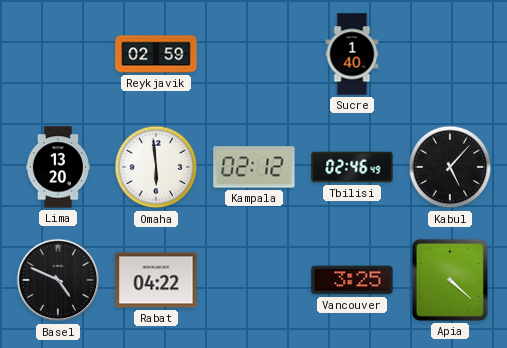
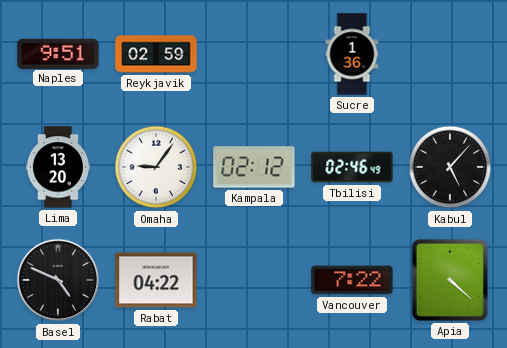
Naples: none -> 9:51 (58, 53)
Sucre: 1:40 -> 1:36 (352, 54)
Omaha: 5:59 -> 9:06 (156, 167)
Vancouver: 3:25 -> 7:22 (352, 280)
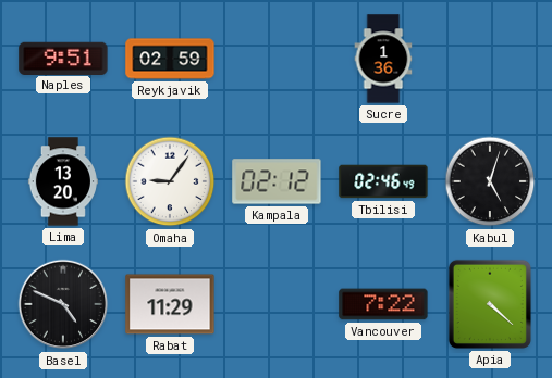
Kabul: 5:07 -> 5:03 (490, 181)
Rabat: 04:22 -> 11:29 (170, 304)
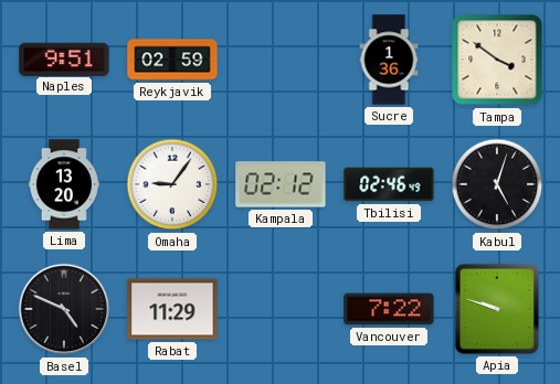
Tampa: none -> 3:51 (497, 60)
Apia: 4:22 -> 9:48 (497, 309)
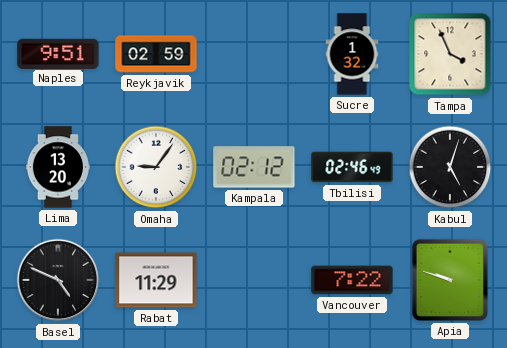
Sucre: 1:36 -> 1:32 (352, 54)
Tampa: 3:51 -> 3:56 (450, 54)
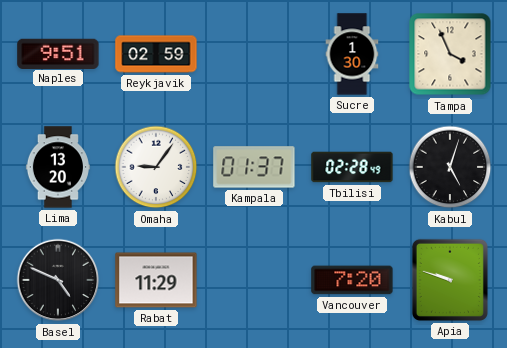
Sucre: 1:32 -> 1:30 (352, 54)
Kampala: 02:12 -> 01:37 (254, 167)
Tbilisi: 02:46 -> 02:28 (352, 167)
Vancouver: 7:22 -> 7:20 (352, 280)
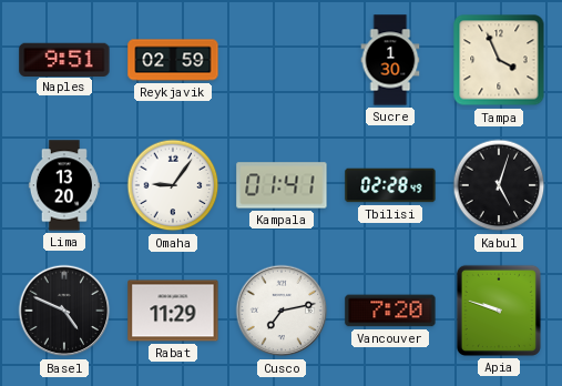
Kampala: 01:37 -> 01:41 (282, 185)
Cusco: none -> 7:13 (282, 311)
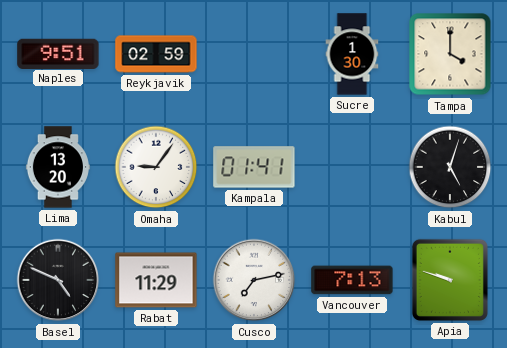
Tampa: 3:56 -> 4:00 (450, 54)
Tbilisi: 02:28 -> none (390, 185)
Vancouver: 7:20 -> 7:13 (352, 280)
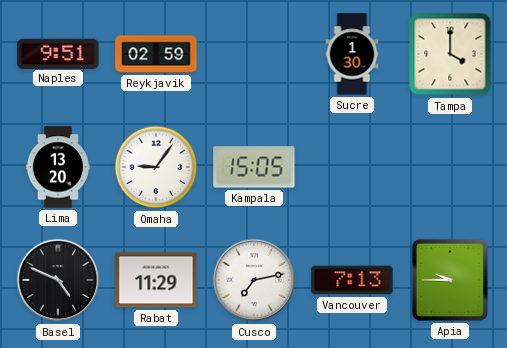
Kampala: 01:41 -> 15:05 (254, 167)
Kabul: 5:03 -> none (450, 167)
Apia: 9:48 -> 9:45 (450, 280)
